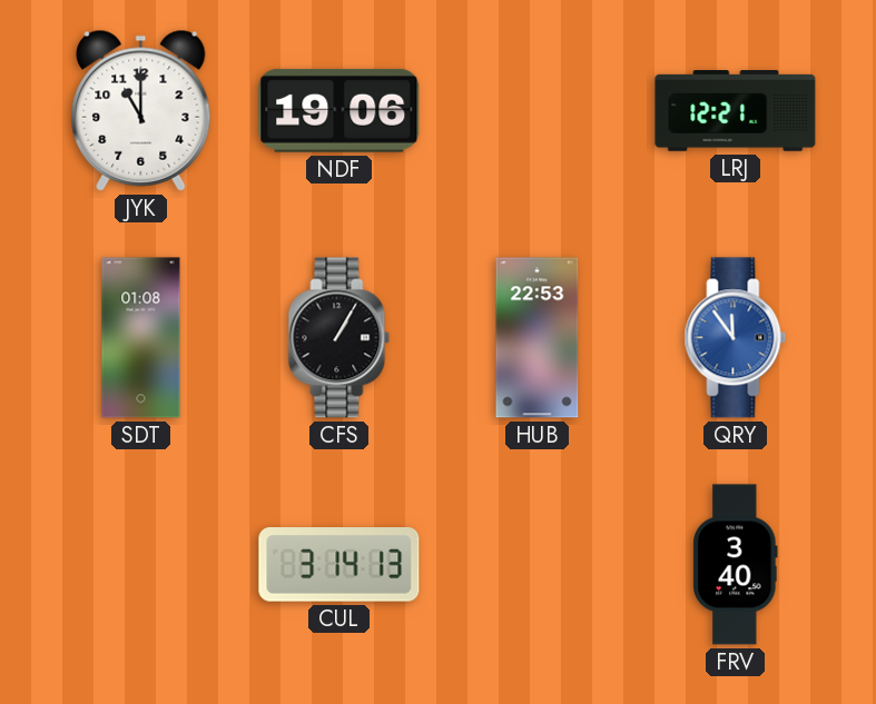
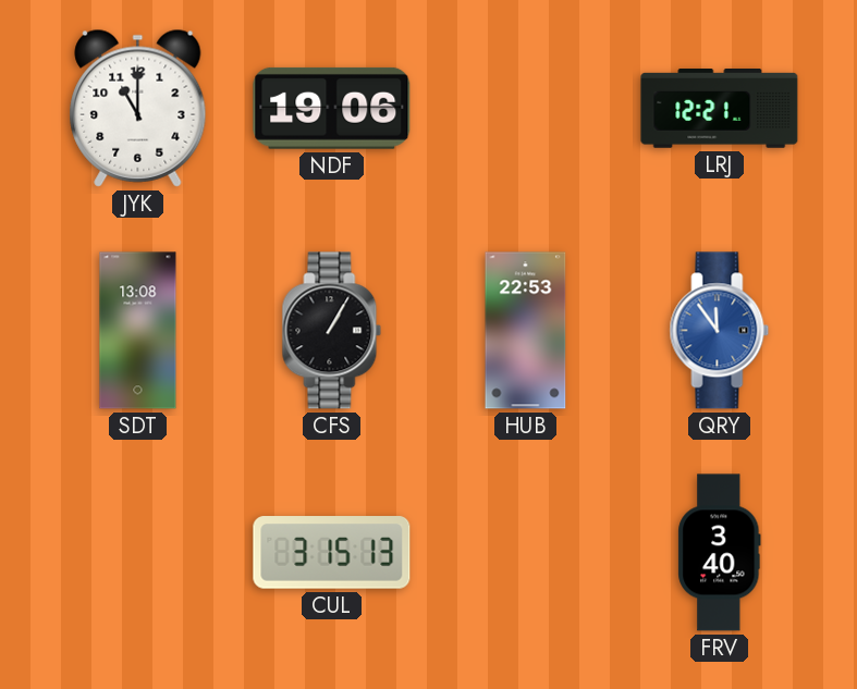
SDT: 01:08 -> 13:08 (138, 331)
CUL: 3:14 -> 3:15 (332, 553)
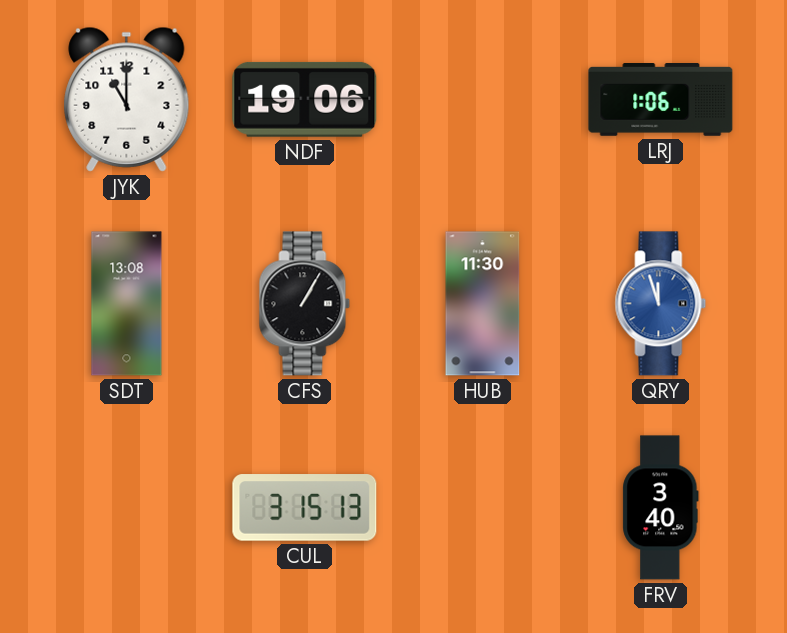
LRJ: 12:21 -> 1:06 (661, 100)
HUB: 22:53 -> 11:30 (483, 304)
QRY: 11:54 -> 11:57 (661, 304)
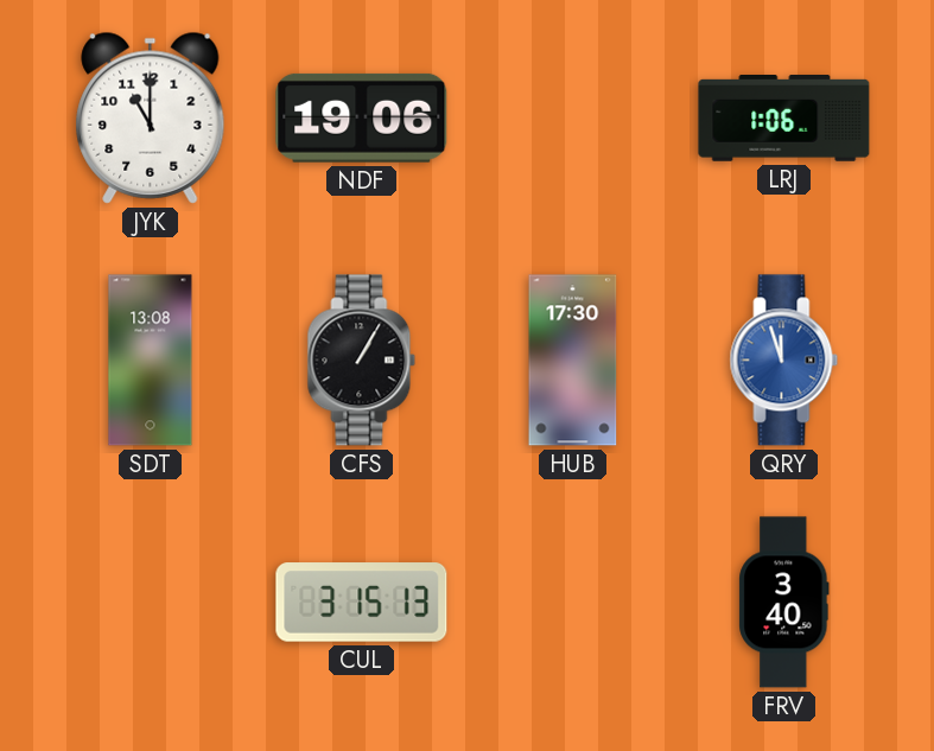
HUB: 11:30 -> 17:30 (573, 361)
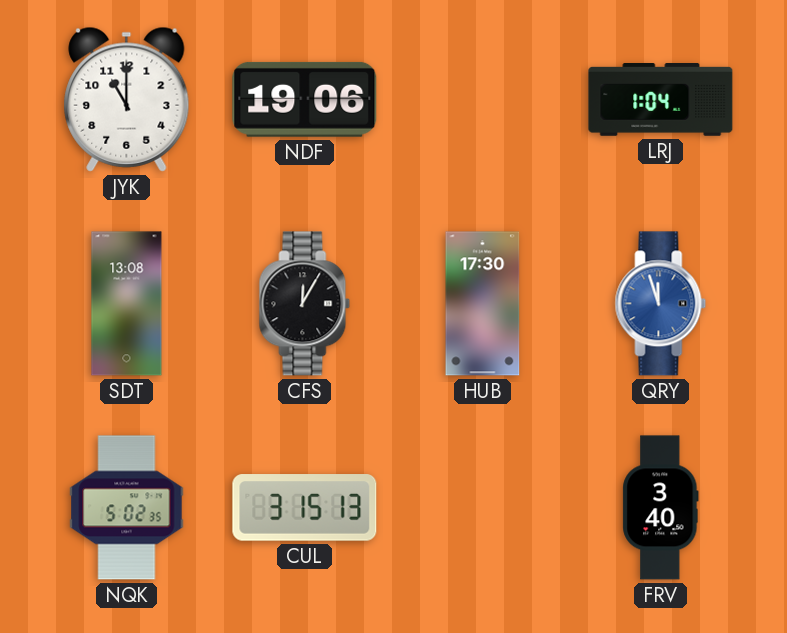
LRJ: 1:06 -> 1:04 (661, 100)
CFS: 1:05 -> 12:05 (305, 304)
NQK: none -> 5:02 (127, 508)
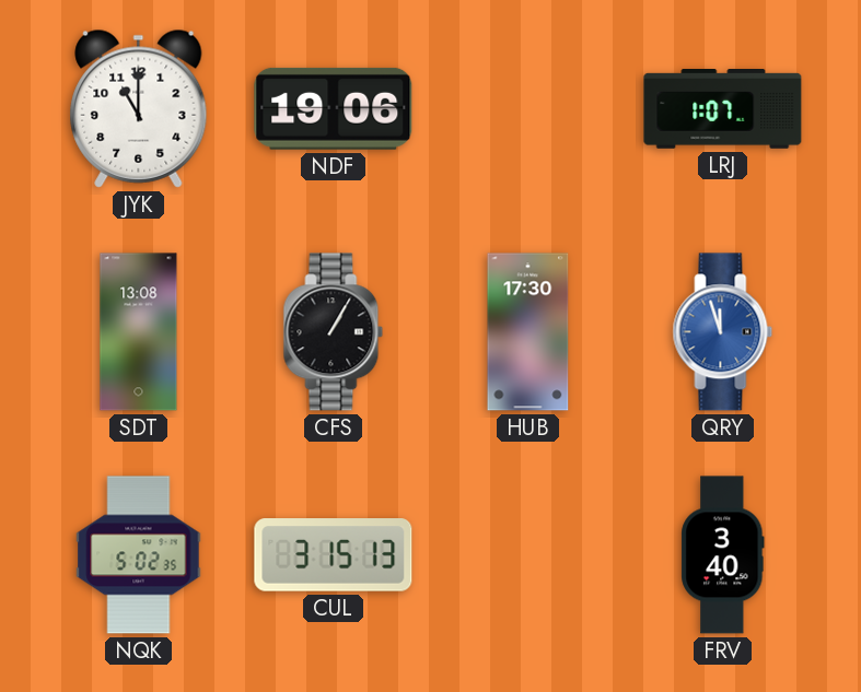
LRJ: 1:04 -> 1:07 (723, 109)
CFS: 12:05 -> 1:05 (334, 332)
